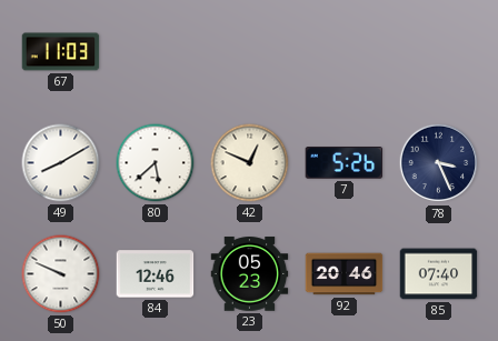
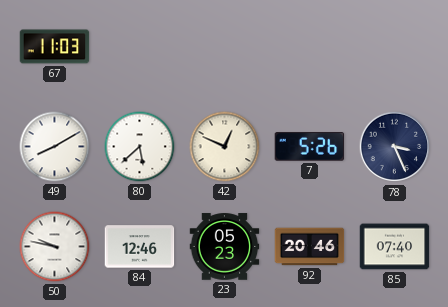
50: 9:49 -> 9:47 (55, 247)
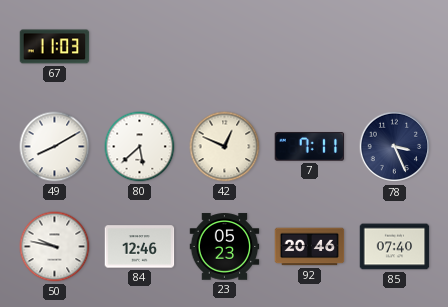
7: 5:26 -> 7:11 (310, 147)
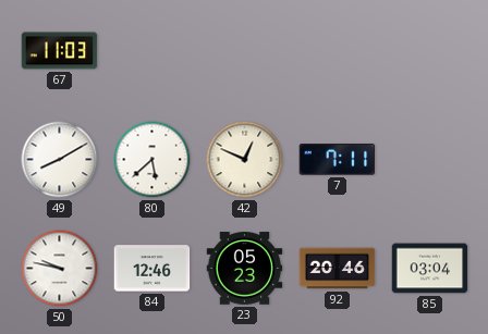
78: 3:26 -> none (395, 147)
85: 07:40 -> 03:04 (430, 269)
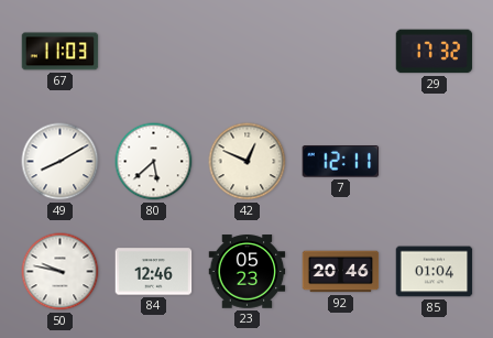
29: none -> 17:32 (435, 52)
7: 7:11 -> 12:11 (341, 162)
85: 03:04 -> 01:04 (435, 272)
